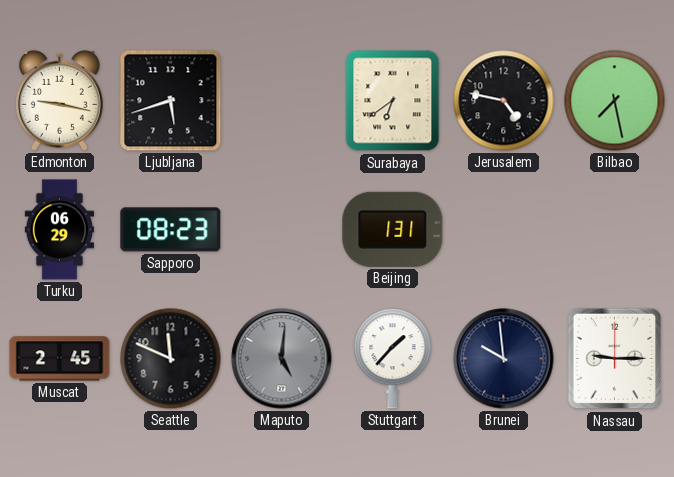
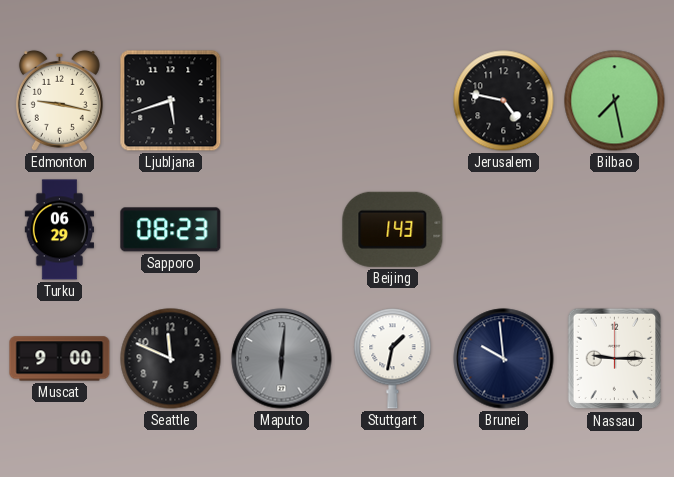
Surabaya: 6:39 -> none (393, 101)
Beijing: 1:31 -> 1:43 (393, 229)
Muscat: 2:45 -> 9:00 (60, 359)
Maputo: 5:01 -> 6:01 (282, 359)
Stuttgart: 1:37 -> 1:32 (393, 359)
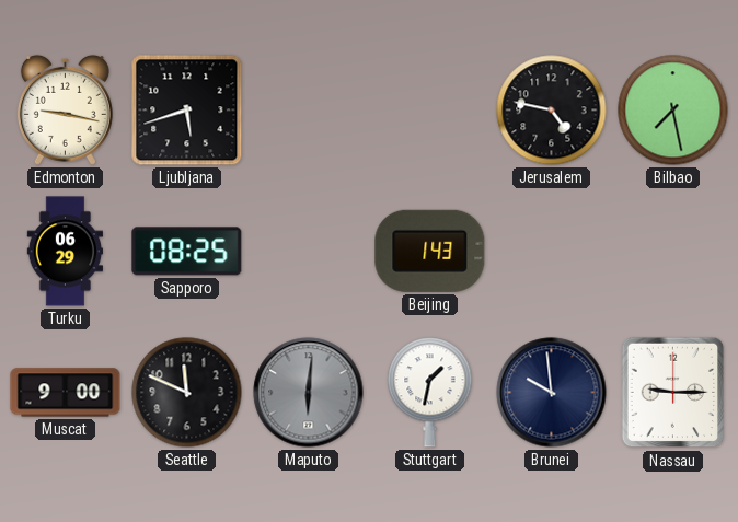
Sapporo: 08:23 -> 08:25 (187, 252)
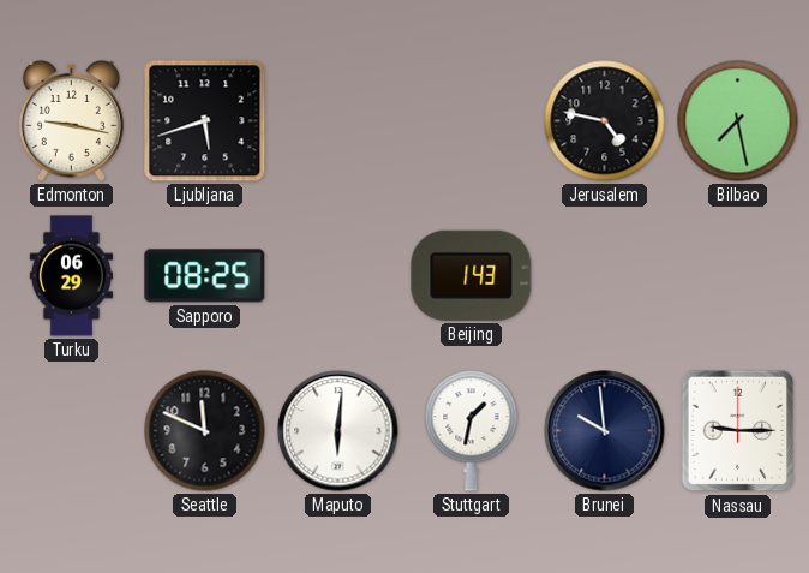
Muscat: 9:00 -> none (66, 393)
Maputo dial: grey -> white (338, 431)
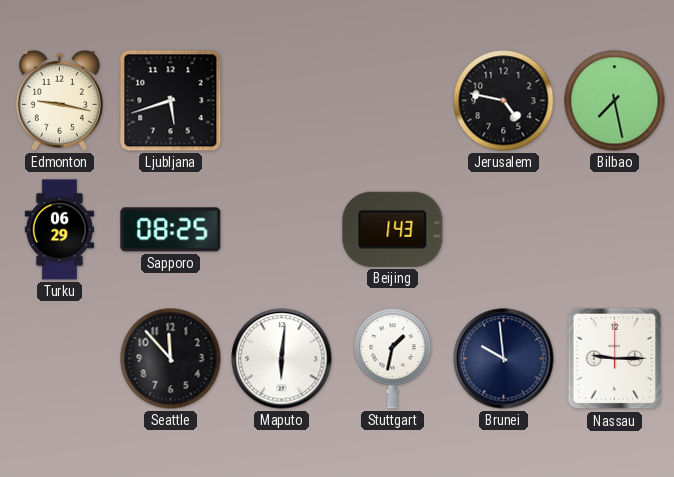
Seattle: 11:49 -> 11:53 (171, 359)
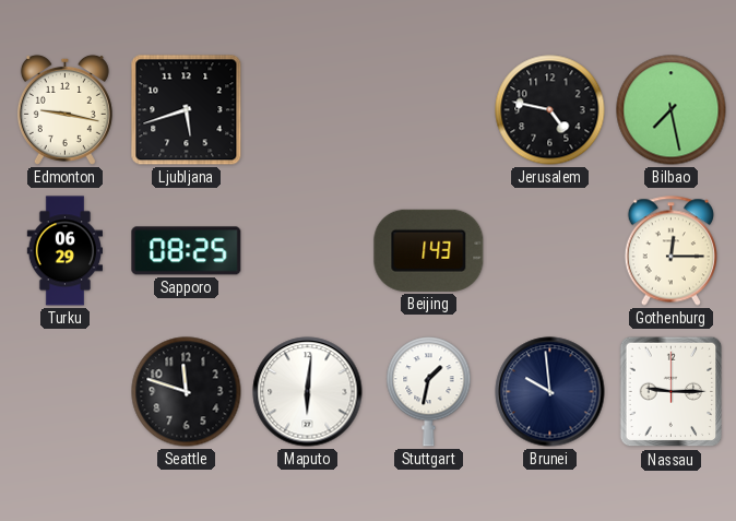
Gothenburg: none -> 12:15 (670, 251)
Seattle: 11:53 -> 11:48 (187, 392)
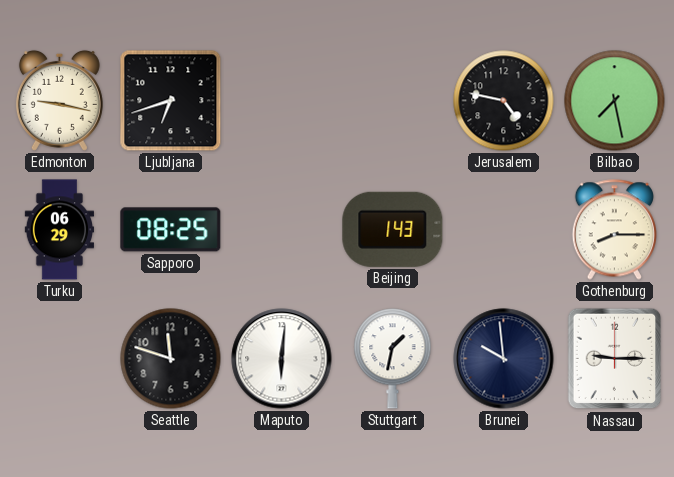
Ljubljana: 5:42 -> 6:42 (171, 101)
Gothenburg: 12:15 -> 8:15 (614, 230)
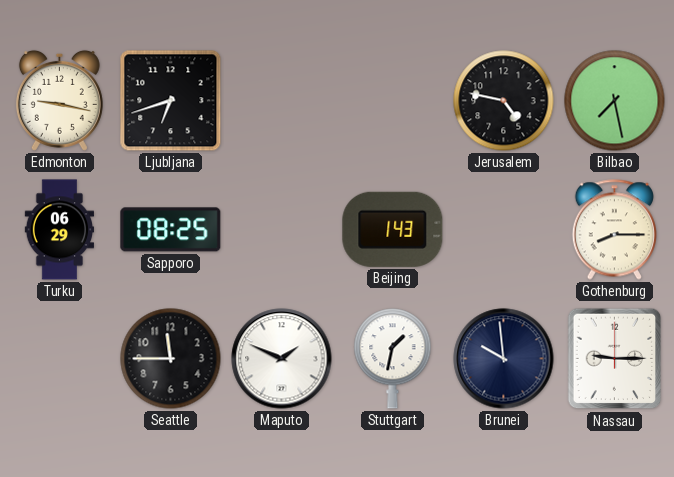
Seattle: 11:48 -> 11:45 (171, 359)
Maputo: 6:01 -> 1:49 (282, 359)
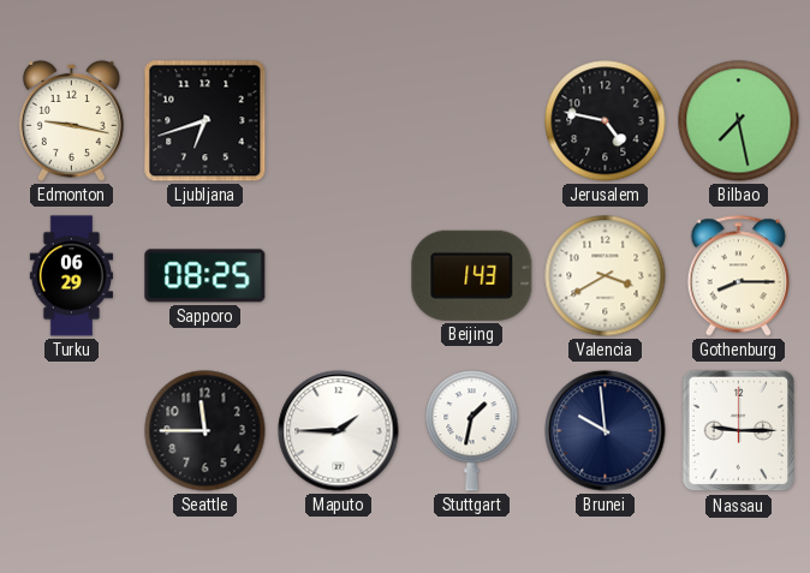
Valencia: none -> 3:40 (606, 276)
Maputo: 1:49 -> 1:45 (339, 431)
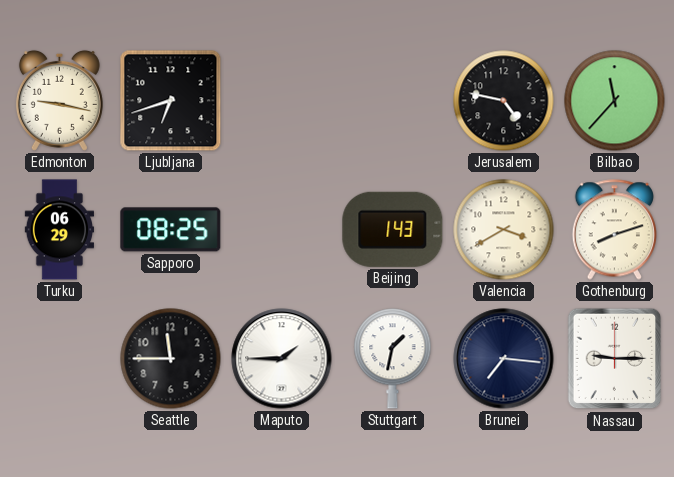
Bilbao: 7:28 -> 11:37 (615, 101)
Gothenburg: 8:15 -> 8:12 (614, 230)
Brunei: 9:59 -> 7:16 (504, 359)
